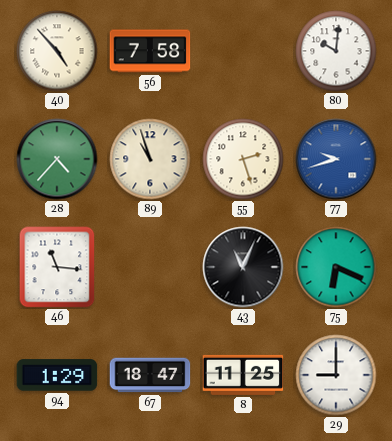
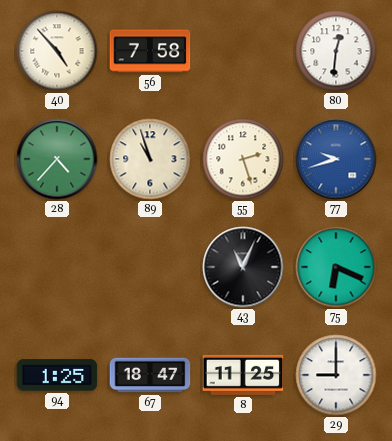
80: 10:01 -> 12:31 (336, 51)
46: 11:16 -> none (57, 267)
94: 1:29 -> 1:25 (57, 375)
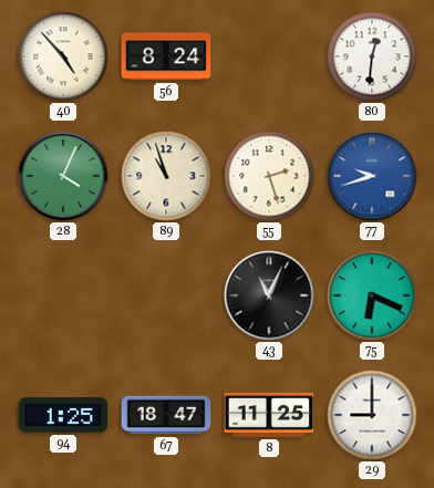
56: 7:58 -> 8:24 (166, 56)
28: 4:37 -> 4:04 (63, 176)
